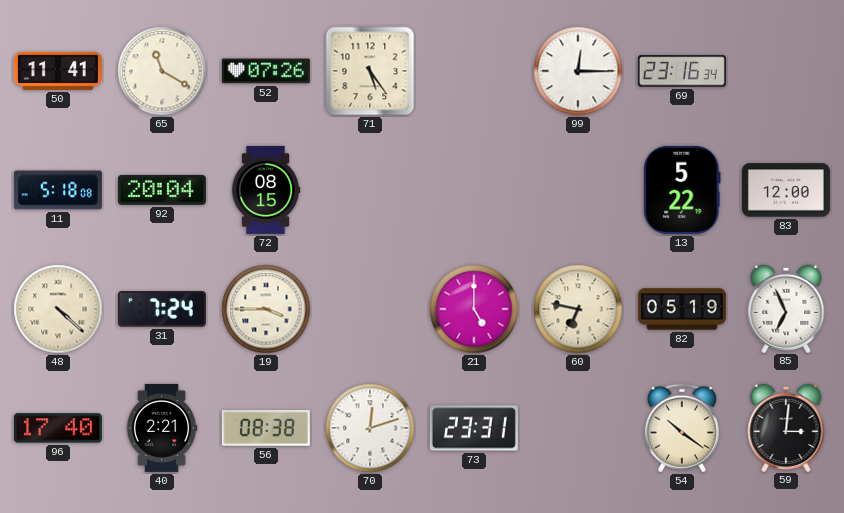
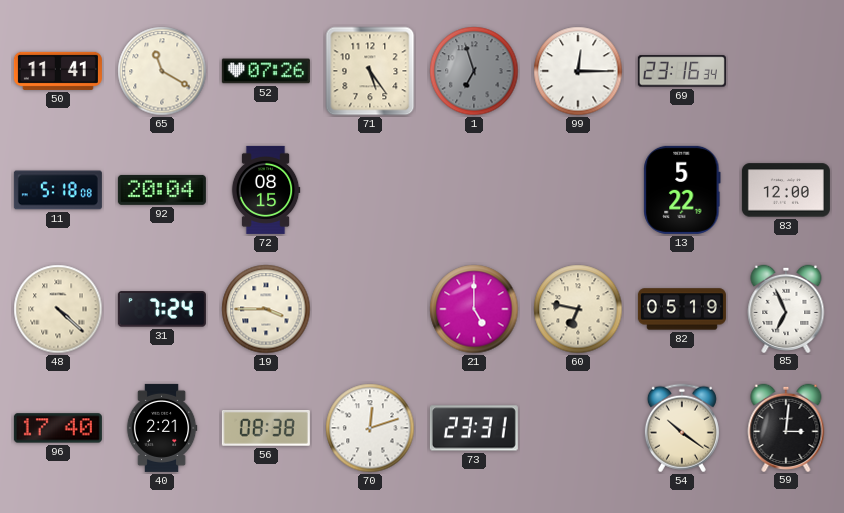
1: none -> 6:57 (474, 71)
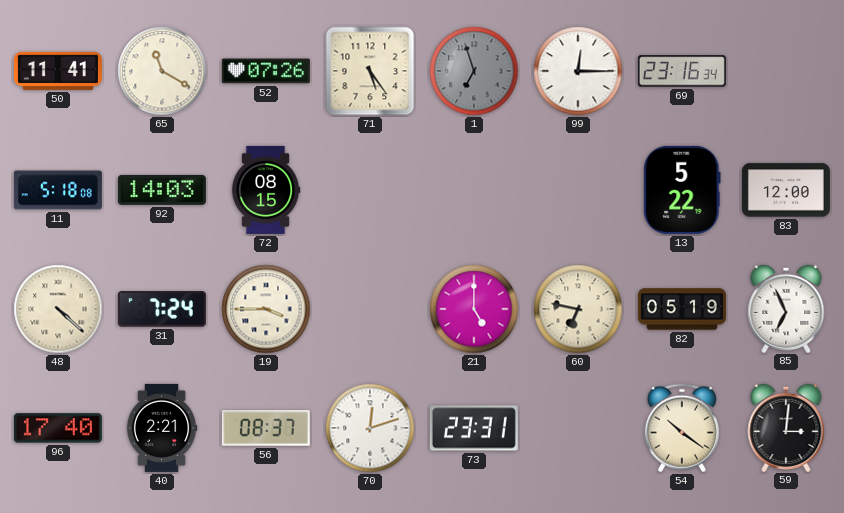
92: 20:04 -> 14:03 (162, 190)
56: 08:38 -> 08:37 (266, 429)
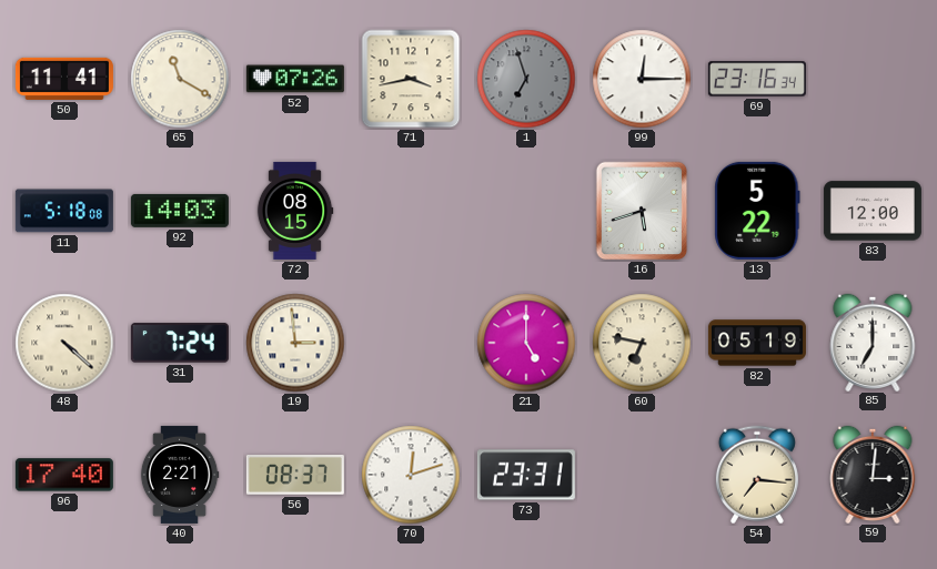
71: 5:24 -> 3:43 (411, 79)
16: none -> 5:42 (642, 211)
19: 3:45 -> 2:59 (295, 343)
85: 6:56 -> 7:00 (873, 342)
54: 10:21 -> 7:16 (757, 475)
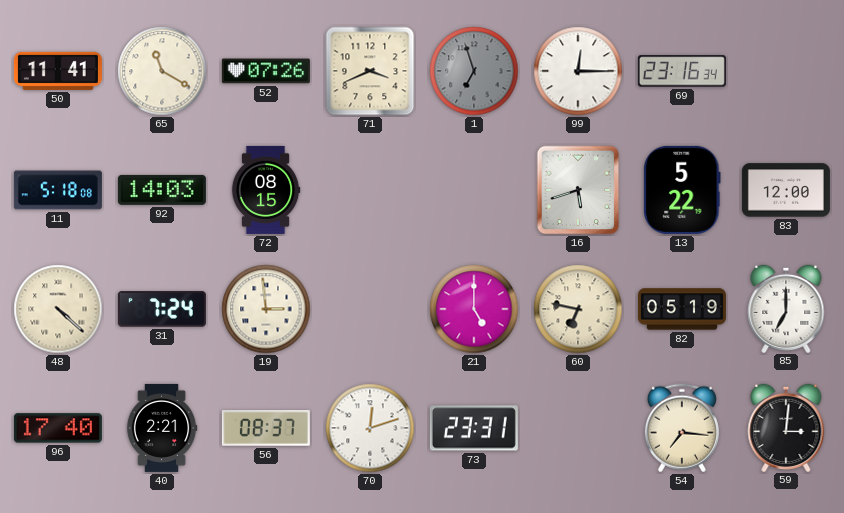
71: 3:43 -> 3:41 (370, 71)
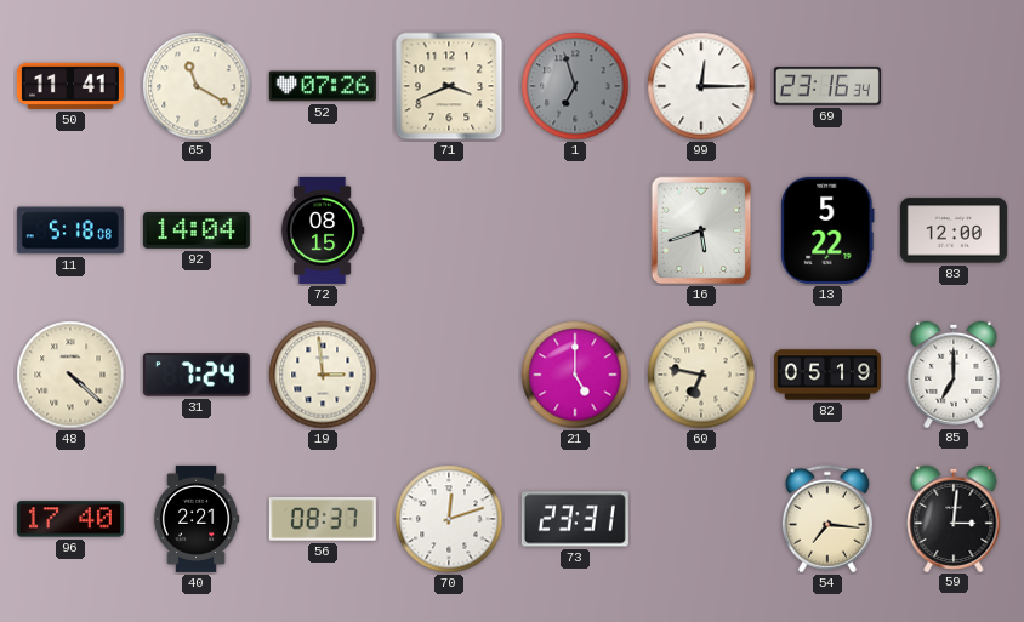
92: 14:03 -> 14:04 (197, 230)
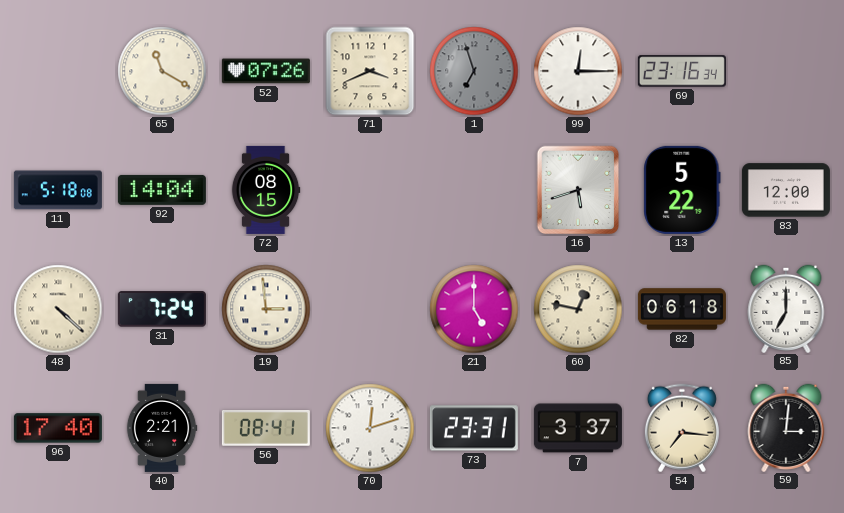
50: 11:41 -> none (70, 86)
60: 6:47 -> 12:47 (578, 309)
82: 05:19 -> 06:18 (682, 309)
56: 08:37 -> 08:41 (266, 429)
7: none -> 3:37 (578, 428)
